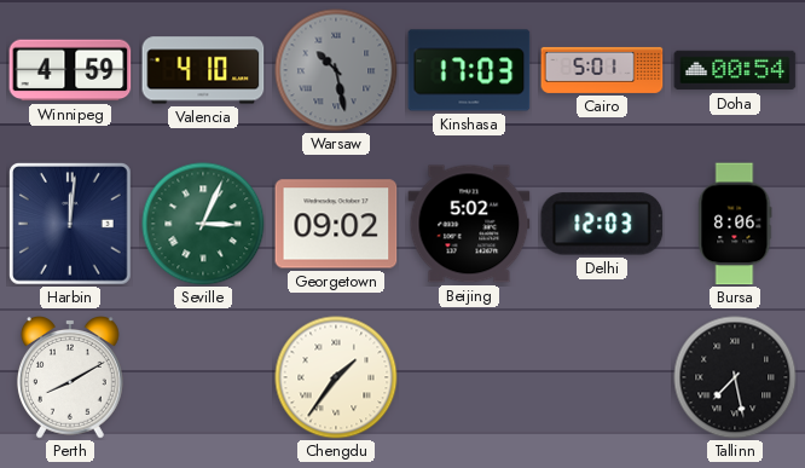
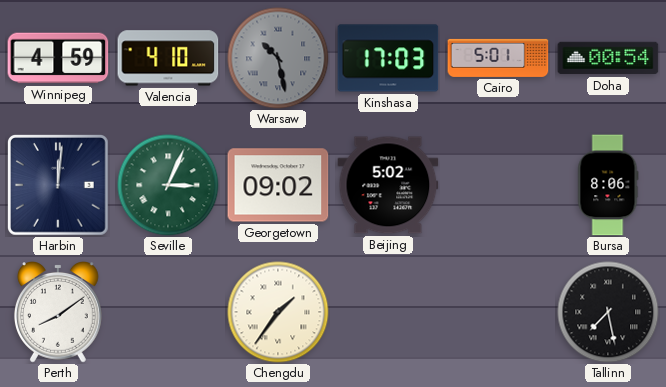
Delhi: 12:03 -> none (602, 224)
Perth: 8:10 -> 8:09 (58, 313)
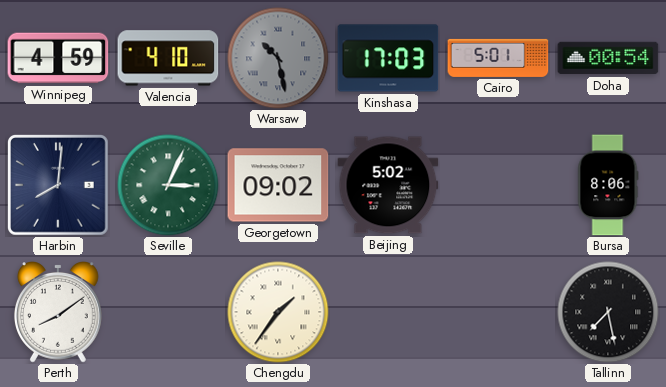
Harbin: 12:01 -> 8:01 (59, 186)
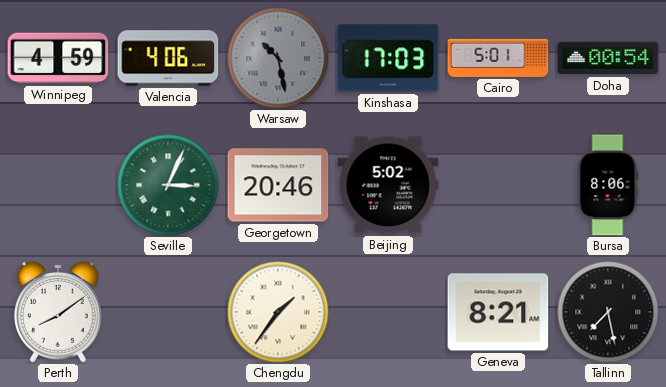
Valencia: 4:10 -> 4:06 (168, 58)
Harbin: 8:01 -> none (59, 186)
Georgetown: 09:02 -> 20:46 (278, 185)
Geneva: none -> 8:21 (498, 312)
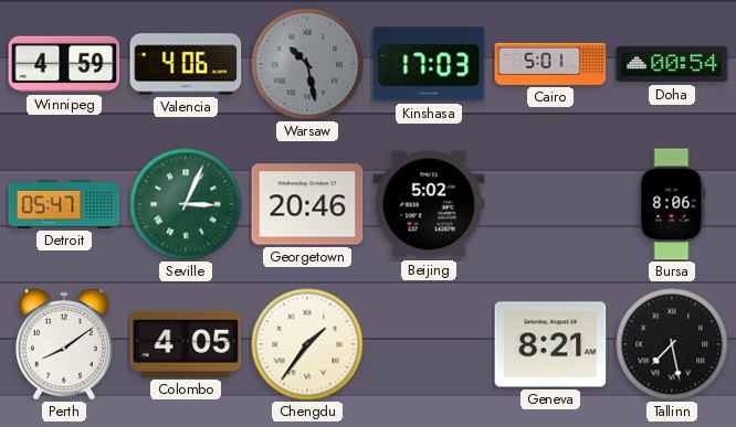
Detroit: none -> 05:47 (64, 204)
Colombo: none -> 4:05 (186, 344)
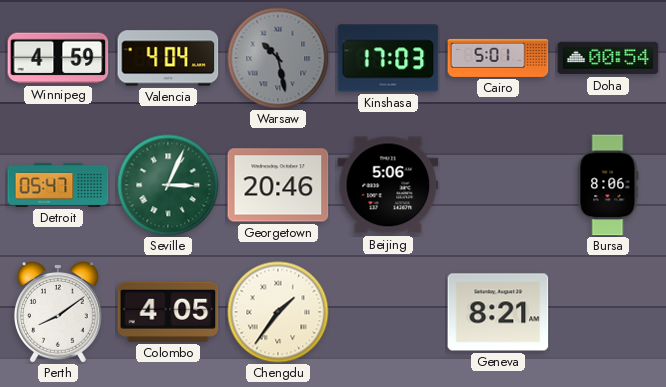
Valencia: 4:06 -> 4:04 (168, 58)
Beijing: 5:02 -> 5:06 (388, 185)
Tallinn: 7:28 -> none (672, 344)
